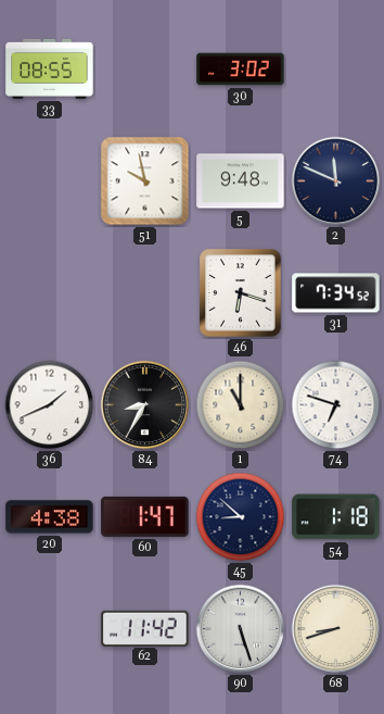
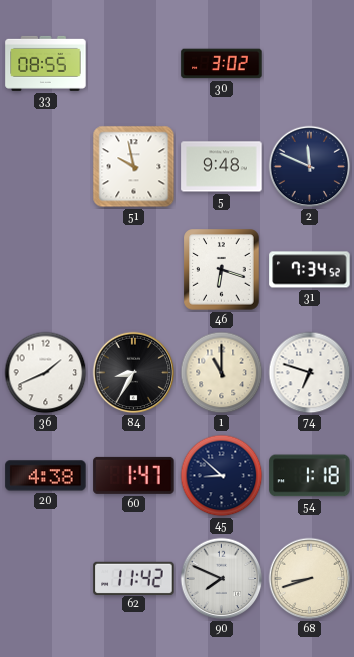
90: 5:27 -> 7:49 (222, 579)
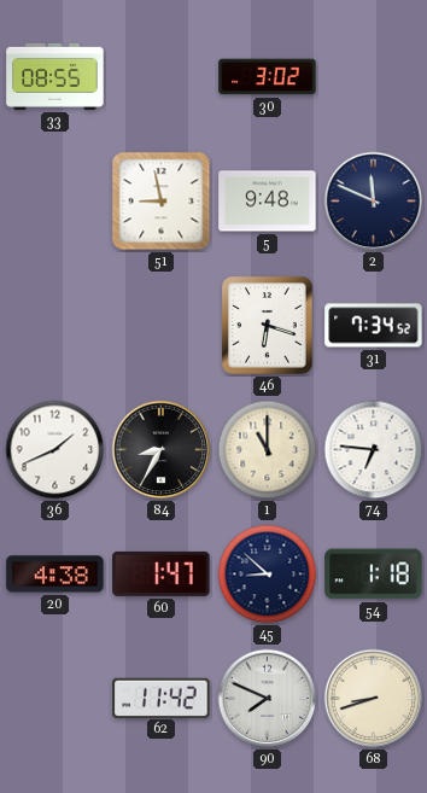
51: 9:58 -> 8:58 (162, 202)
74: 6:48 -> 6:46 (374, 450)
